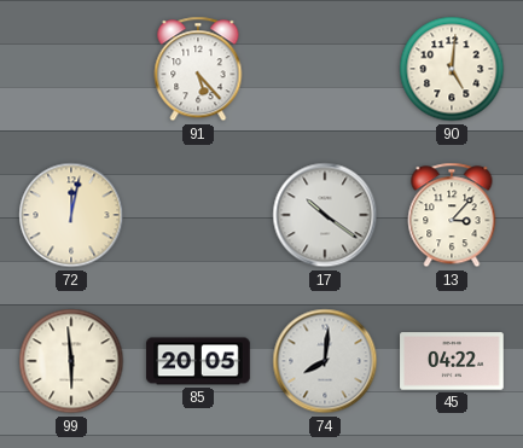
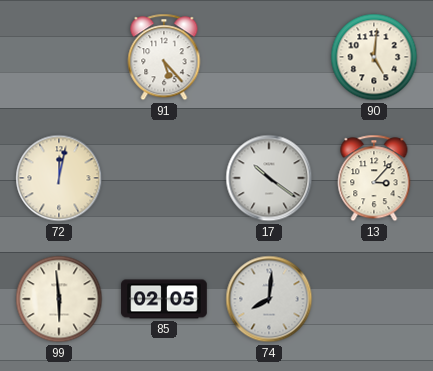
85: 20:05 -> 02:05 (164, 299)
45: 04:22 -> none (452, 361)
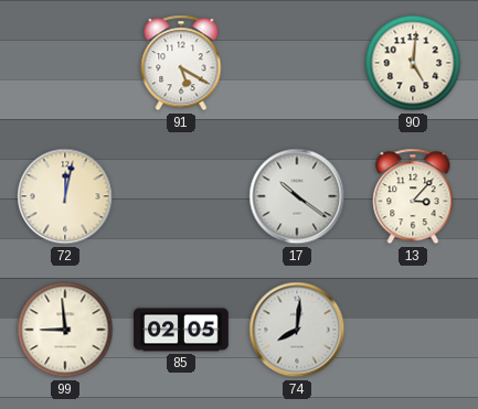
91: 5:23 -> 5:20 (181, 63)
99: 5:59 -> 8:59 (65, 330)
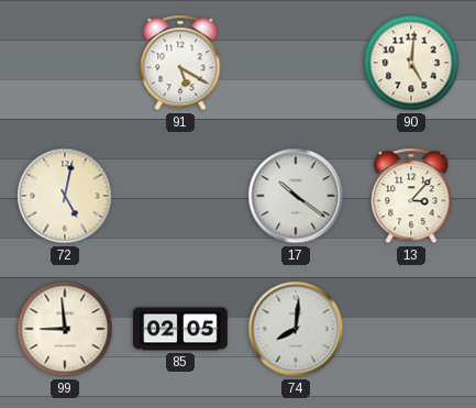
72: 12:02 -> 5:02 (65, 196)
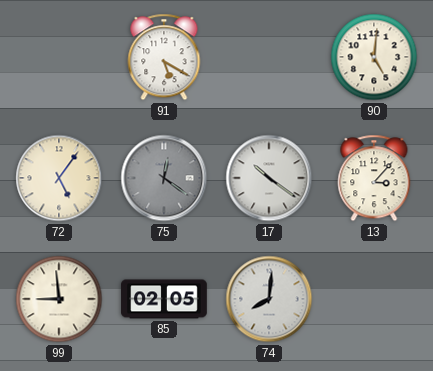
72: 5:02 -> 5:06 (59, 178)
75: none -> 12:21 (164, 178)
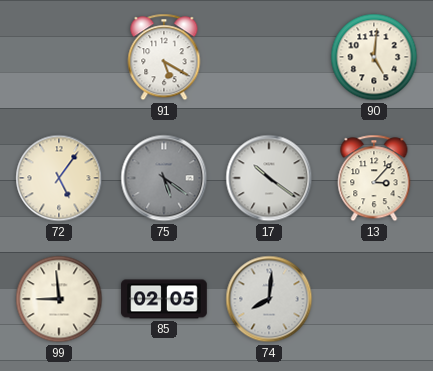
75: 12:21 -> 5:21 (164, 178)
